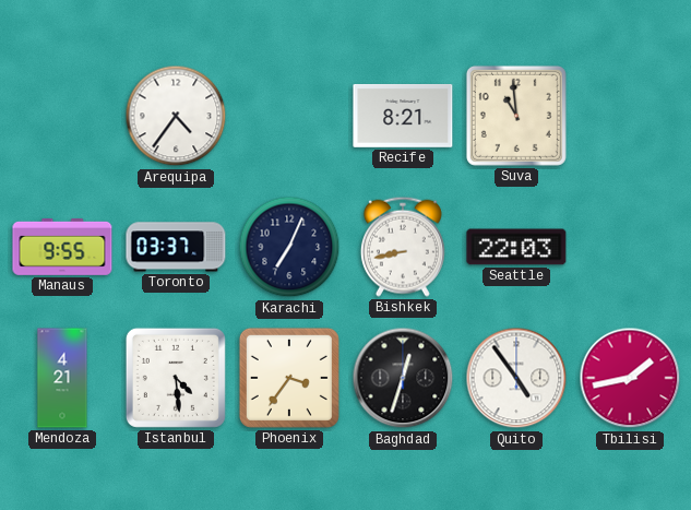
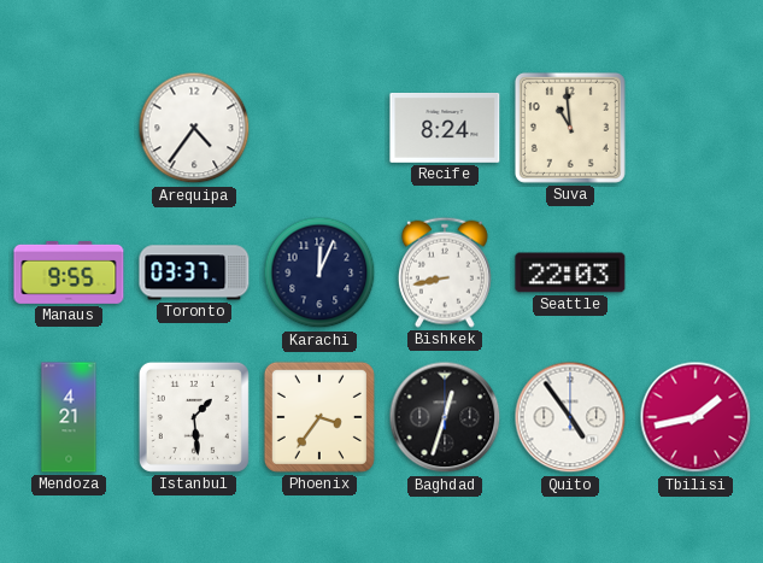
Recife: 8:21 -> 8:24 (445, 128)
Karachi: 7:04 -> 12:04 (319, 272)
Istanbul: 4:29 -> 1:29 (194, 417)
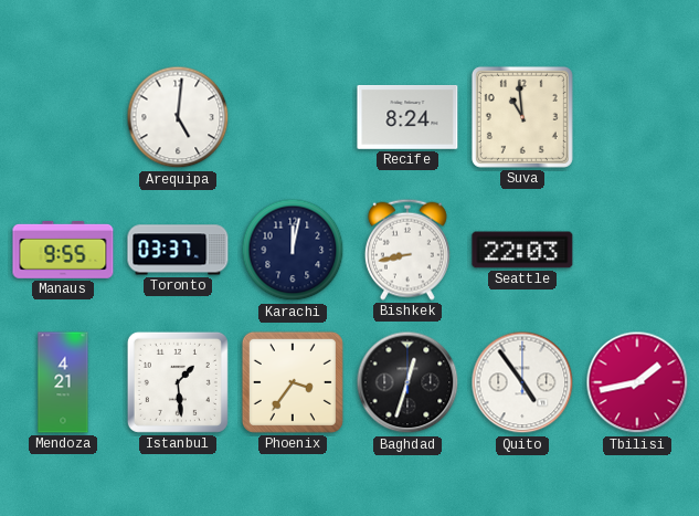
Arequipa: 4:36 -> 5:01 (178, 117)
Karachi: 12:04 -> 12:02 (293, 250)
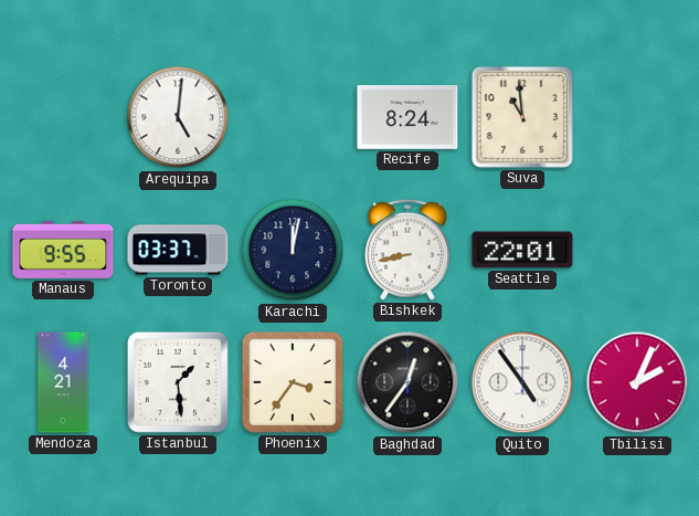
Seattle: 22:03 -> 22:01 (522, 250)
Baghdad: 12:33 -> 12:36 (407, 382)
Tbilisi: 1:43 -> 2:04 (637, 382)
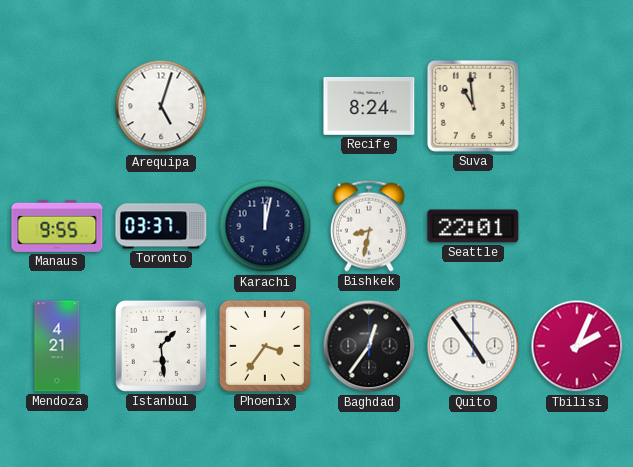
Arequipa: 5:01 -> 5:03 (161, 106)
Bishkek: 8:43 -> 8:32 (369, 226)
